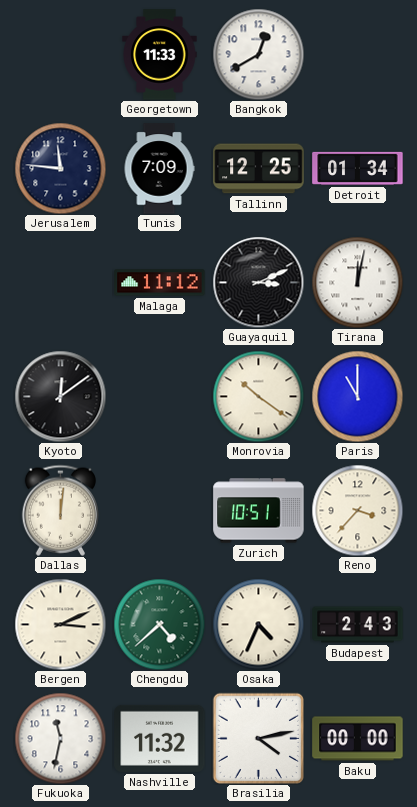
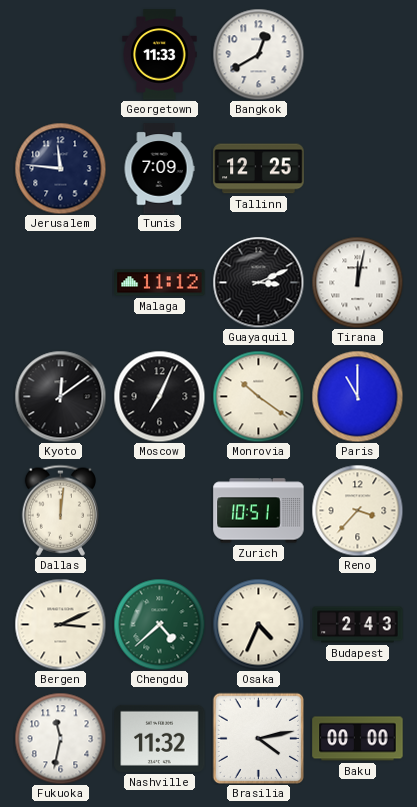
Detroit: 01:34 -> none (358, 168)
Moscow: none -> 7:04 (159, 396)
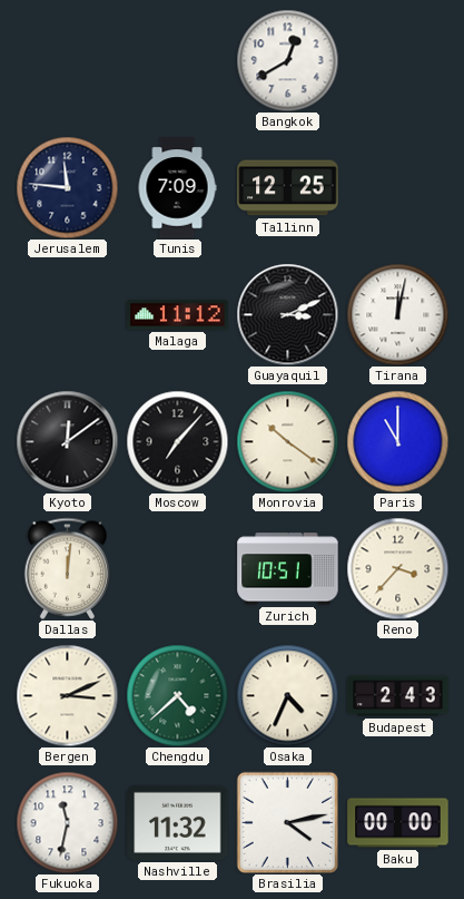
Georgetown: 11:33 -> none (160, 55)
Moscow: 7:04 -> 7:07 (177, 441)
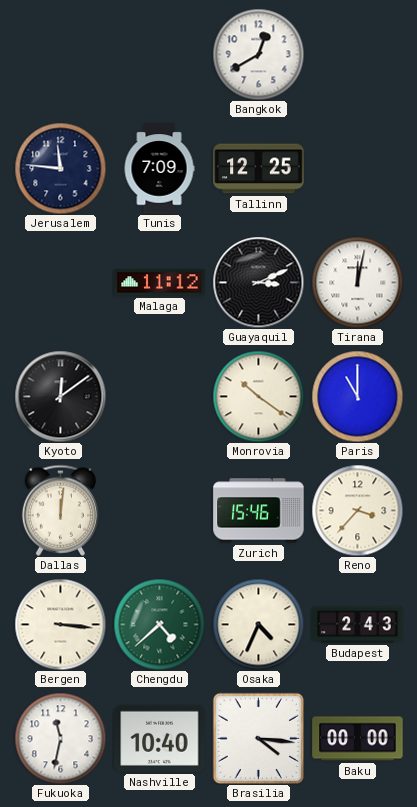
Moscow: 7:07 -> none (177, 441)
Zurich: 10:51 -> 15:46 (259, 511)
Bergen: 3:11 -> 3:16 (60, 624)
Nashville: 11:32 -> 10:40 (160, 738)
Brasilia: 4:13 -> 4:16 (258, 738)
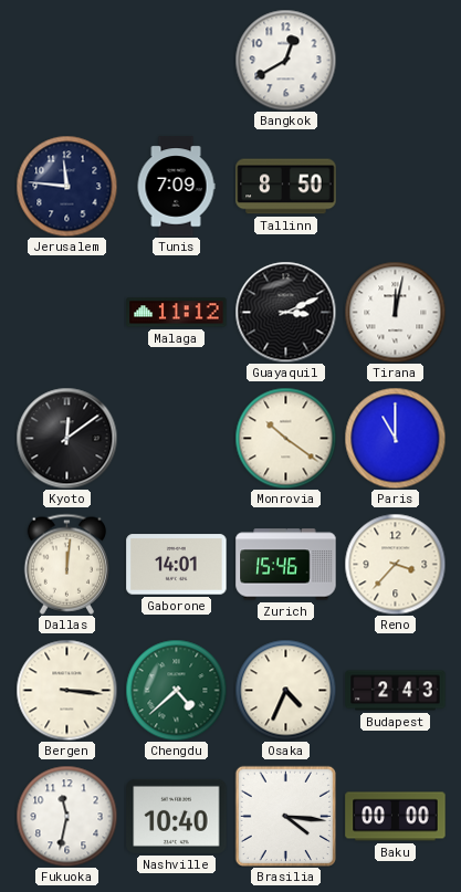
Tallinn: 12:25 -> 8:50 (286, 187)
Gaborone: none -> 14:01 (177, 565)
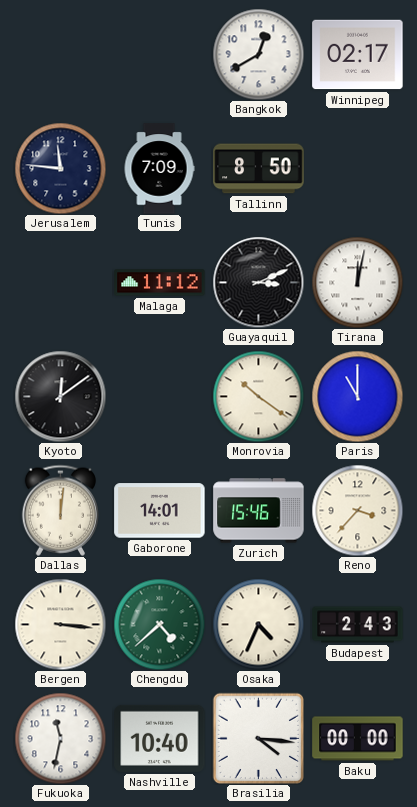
Winnipeg: none -> 02:17 (358, 55)
